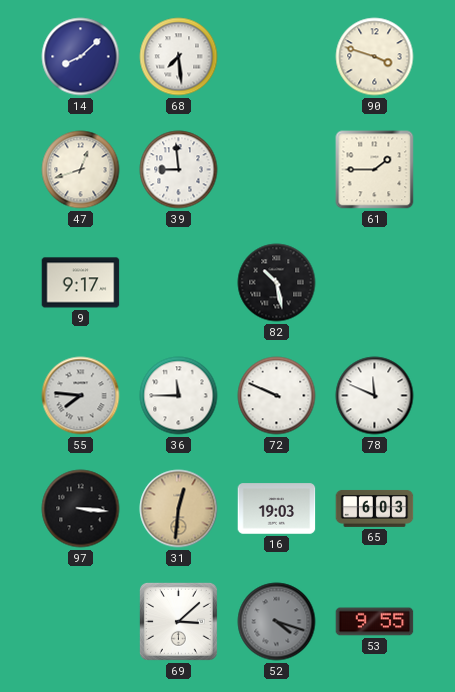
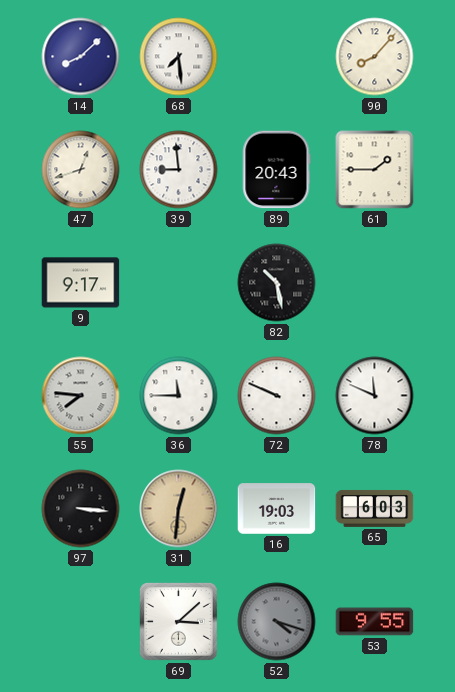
90: 3:48 -> 8:07 (375, 57)
89: none -> 20:43 (276, 170)
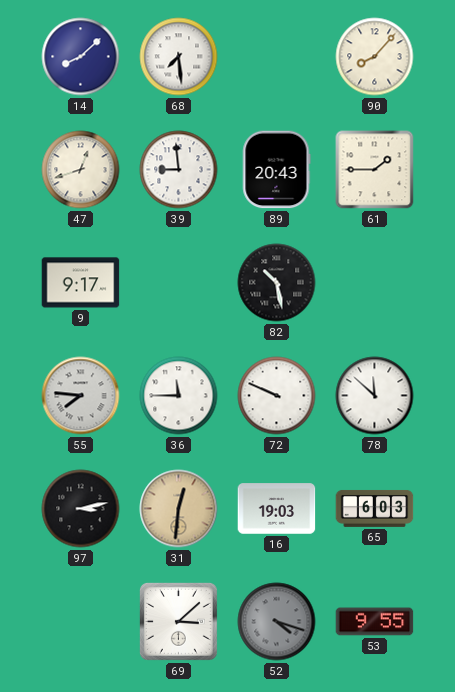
78: 11:49 -> 11:52 (375, 396)
97: 3:16 -> 3:13 (81, 509)
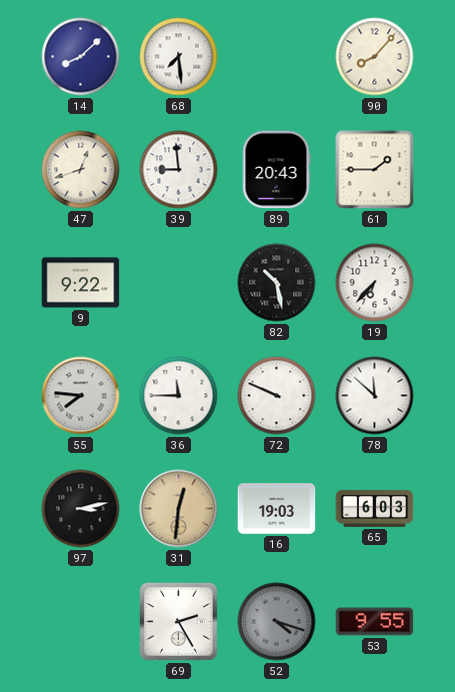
9: 9:17 -> 9:22 (81, 283)
19: none -> 6:37 (375, 283)
69: 3:08 -> 2:25 (178, 621)
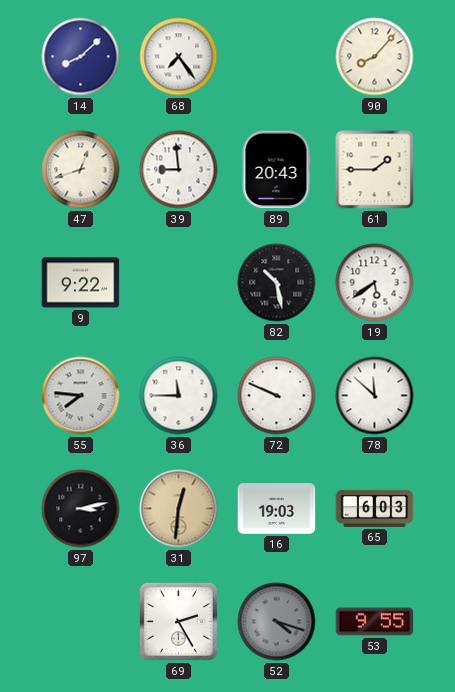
68: 7:29 -> 7:24 (179, 57)
19: 6:37 -> 5:39 (375, 283)
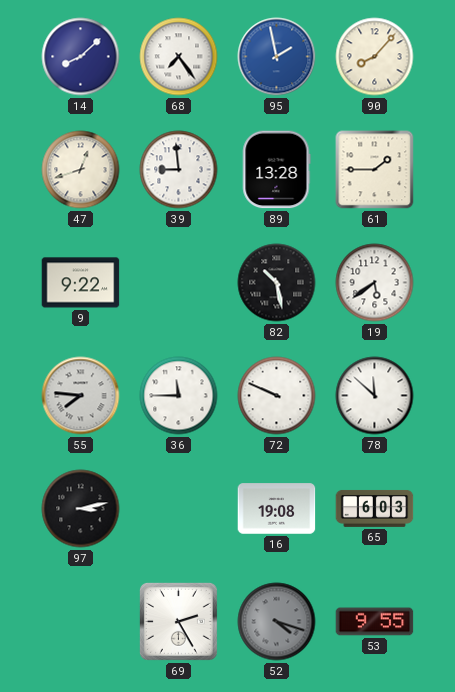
95: none -> 1:58 (277, 57)
89: 20:43 -> 13:28 (276, 170)
31: 12:31 -> none (179, 509)
16: 19:03 -> 19:08 (277, 509)
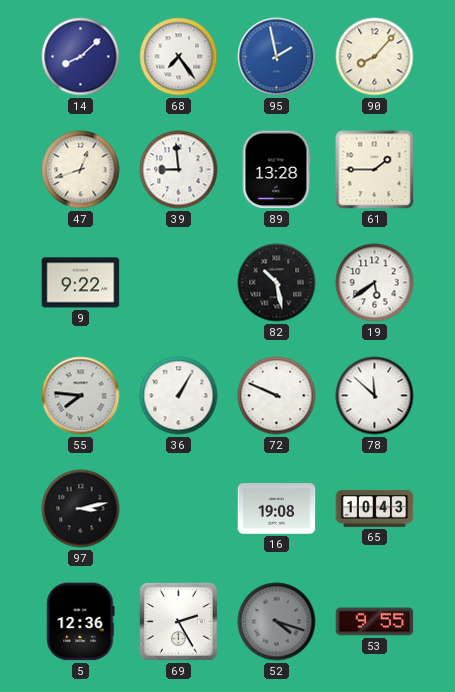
36: 11:45 -> 1:05 (179, 396)
65: 6:03 -> 10:43 (375, 508)
5: none -> 12:36 (81, 622)
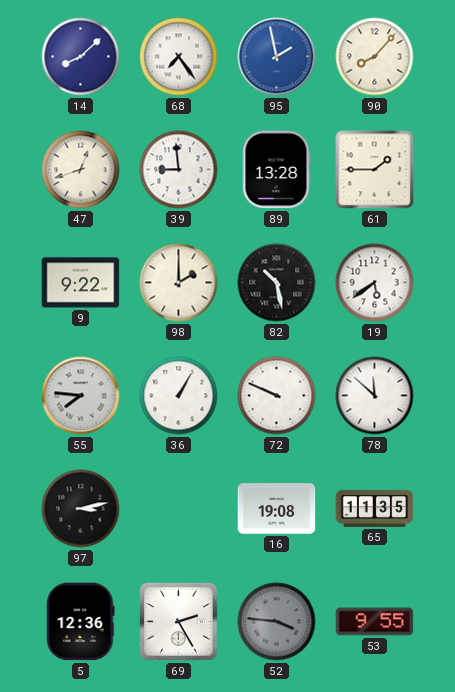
98: none -> 2:00 (179, 283)
65: 10:43 -> 11:35 (375, 508)
52: 4:18 -> 3:46 (277, 622)
